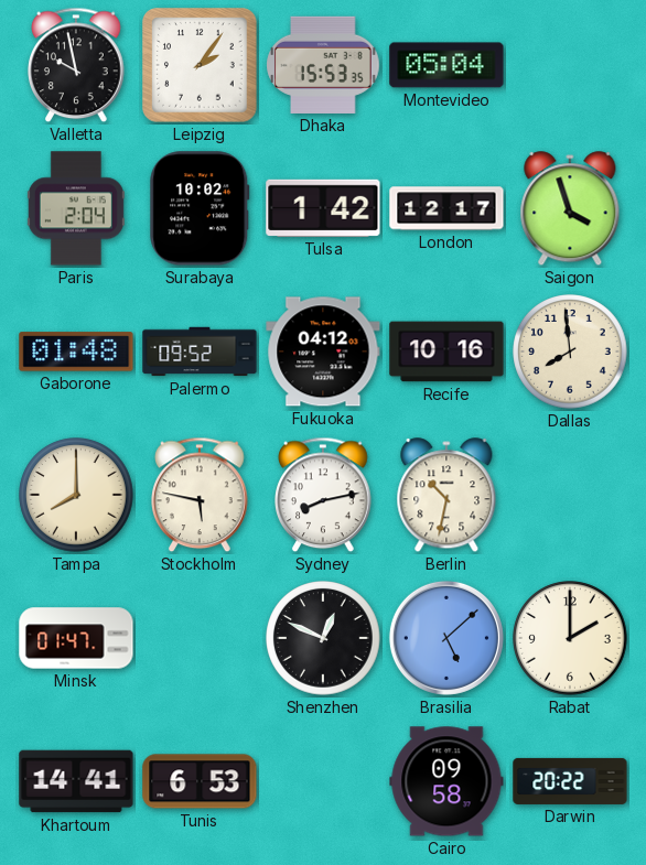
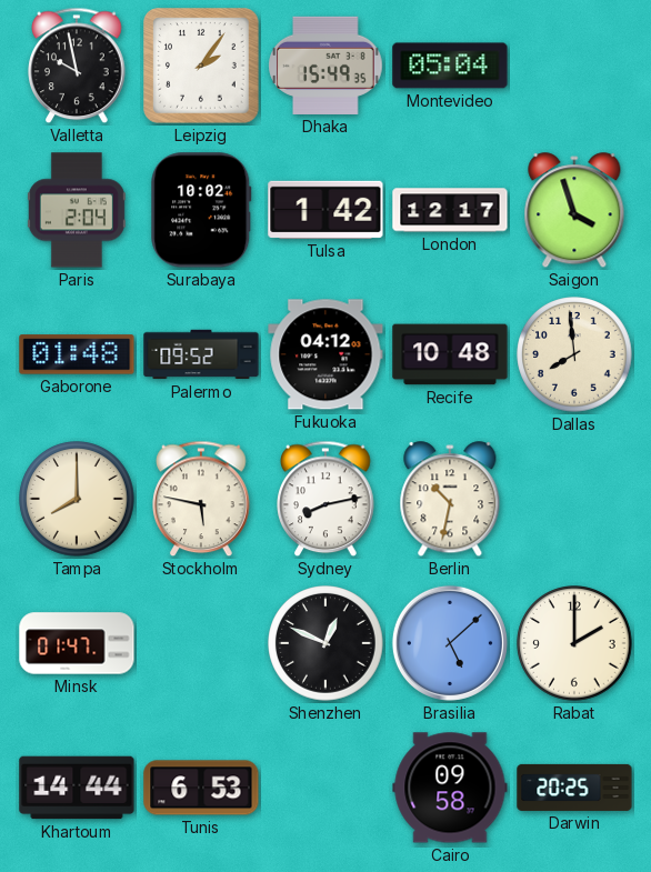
Dhaka: 15:53 -> 15:49 (325, 66)
Recife: 10:16 -> 10:48 (450, 354)
Khartoum: 14:41 -> 14:44 (77, 788)
Darwin: 20:22 -> 20:25 (574, 788)
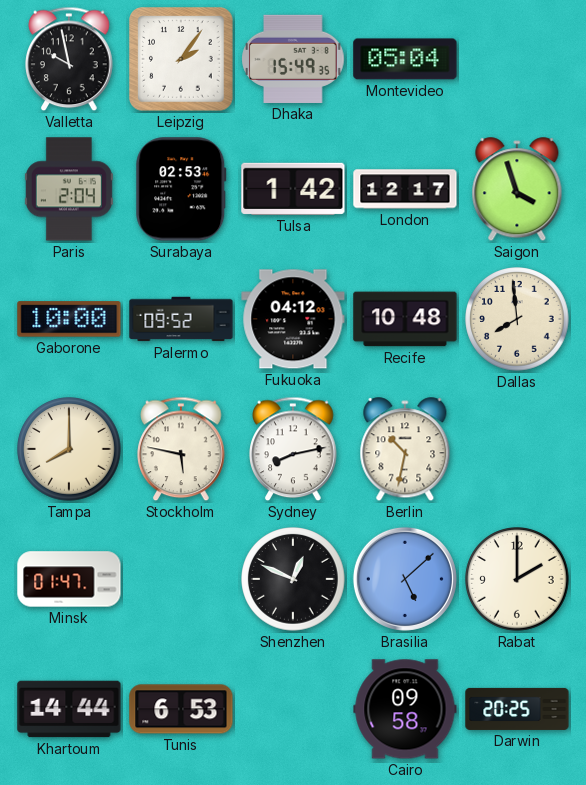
Surabaya: 10:02 -> 02:53 (181, 189)
Gaborone: 01:48 -> 10:00 (69, 319)
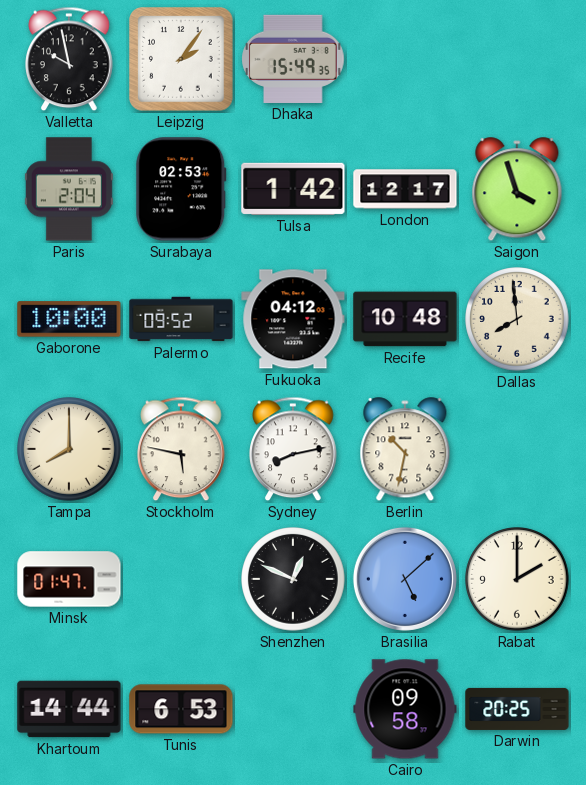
Montevideo: 05:04 -> none (405, 59)
